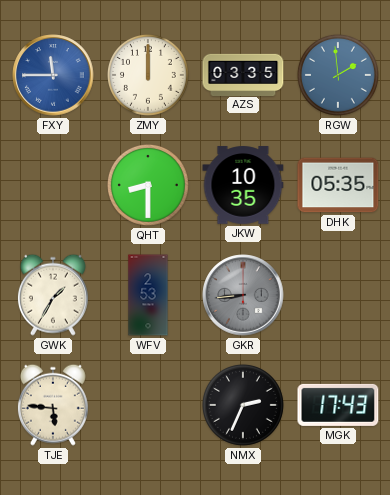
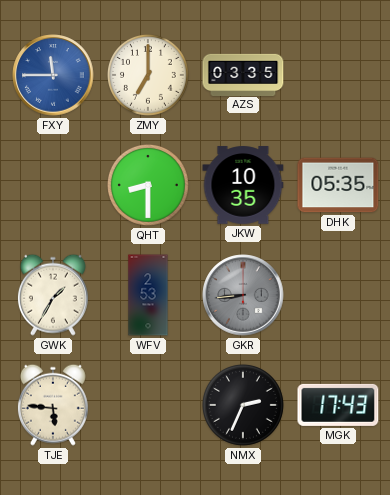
ZMY: 12:00 -> 7:00 (148, 75)
RGW: 1:59 -> none (338, 75)
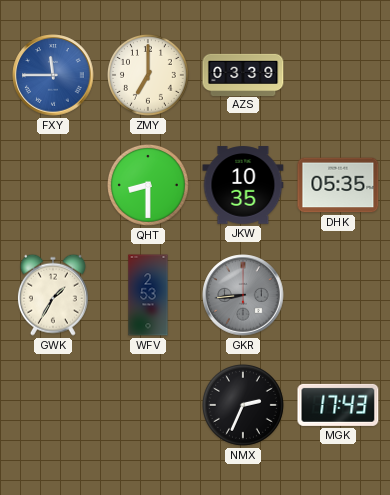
AZS: 03:35 -> 03:39 (243, 74)
TJE: 5:46 -> none (53, 405)
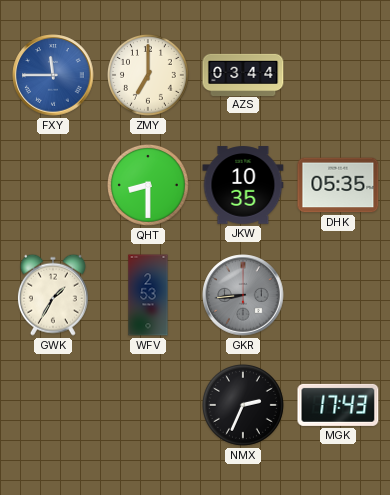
AZS: 03:39 -> 03:44 (243, 74)
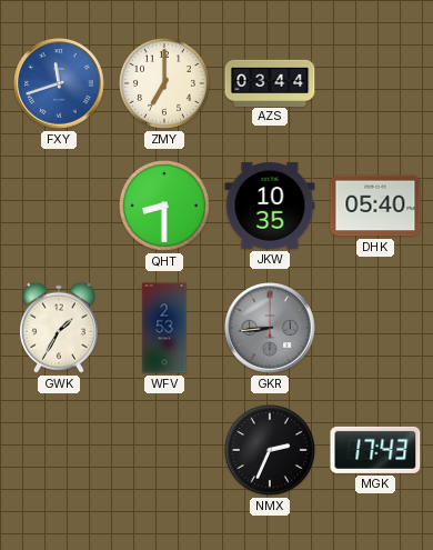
FXY: 11:45 -> 11:42 (59, 83)
DHK: 05:35 -> 05:40 (375, 206)
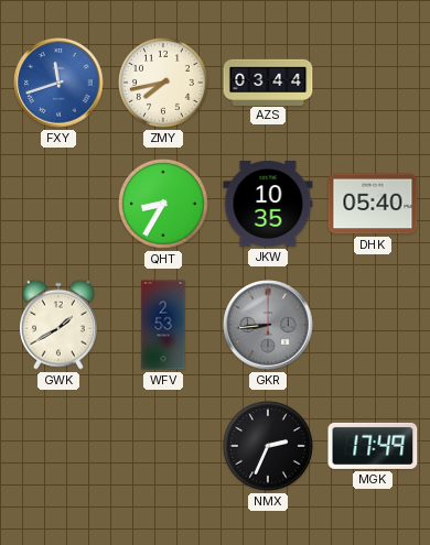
ZMY: 7:00 -> 7:43 (163, 83)
QHT: 8:30 -> 8:35 (163, 204)
GWK: 1:35 -> 1:40 (58, 325)
MGK: 17:43 -> 17:49 (373, 446)
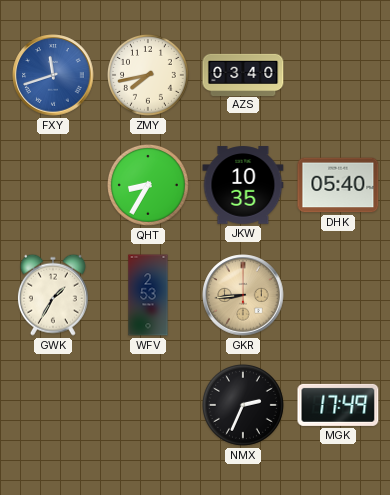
AZS: 03:44 -> 03:40 (243, 74)
GWK: 1:40 -> 1:35 (53, 295)
GKR dial: grey -> champagne (243, 295)
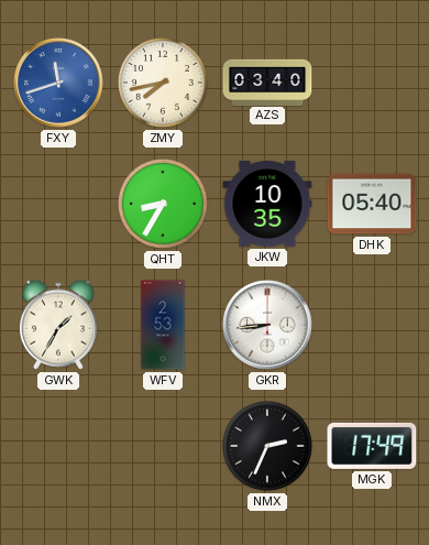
GKR dial: champagne -> white (267, 325)
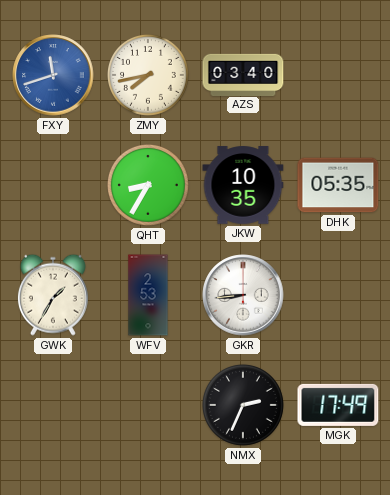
DHK: 05:40 -> 05:35 (338, 185)
